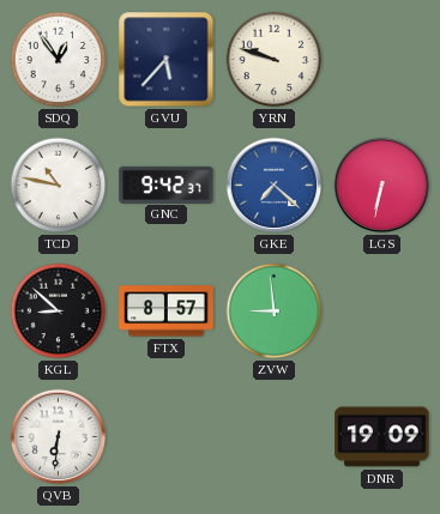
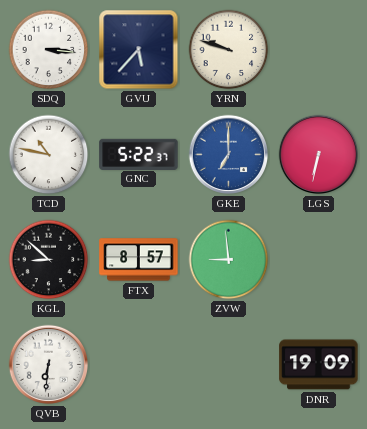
SDQ: 12:54 -> 3:16 (49, 50)
GNC: 9:42 -> 5:22 (139, 154)
GKE: 7:22 -> 7:00 (229, 155)
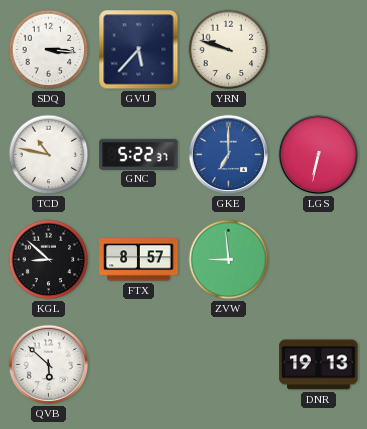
QVB: 6:31 -> 5:52 (49, 365)
DNR: 19:09 -> 19:13 (319, 365)
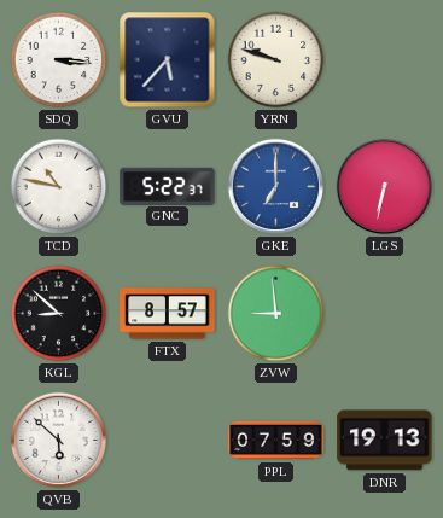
PPL: none -> 07:59 (276, 441)
